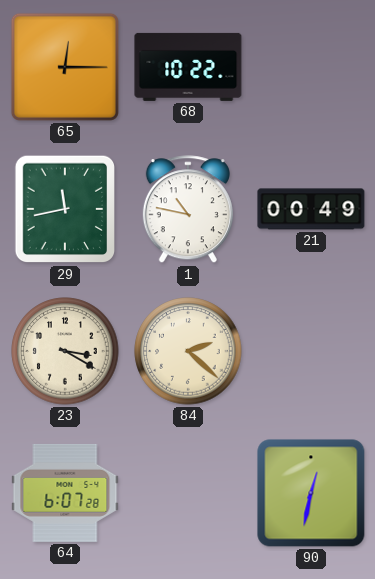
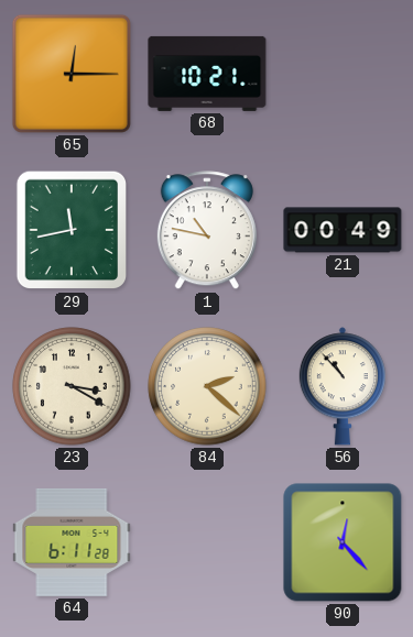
68: 10:22 -> 10:21 (207, 74)
56: none -> 10:53 (343, 386)
64: 6:07 -> 6:11 (72, 542)
90: 12:32 -> 12:23 (343, 542)
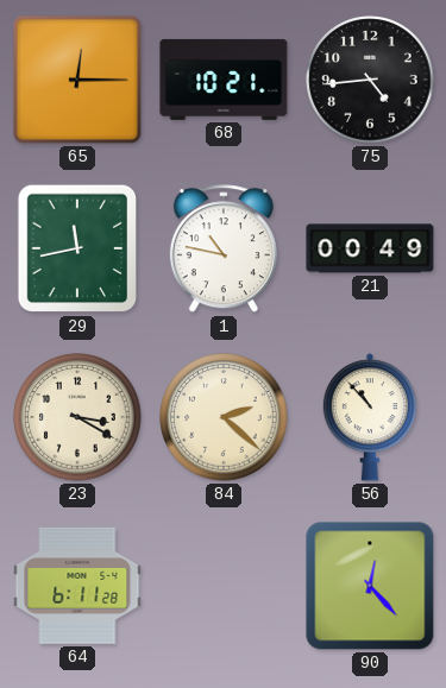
75: none -> 4:44 (370, 80)
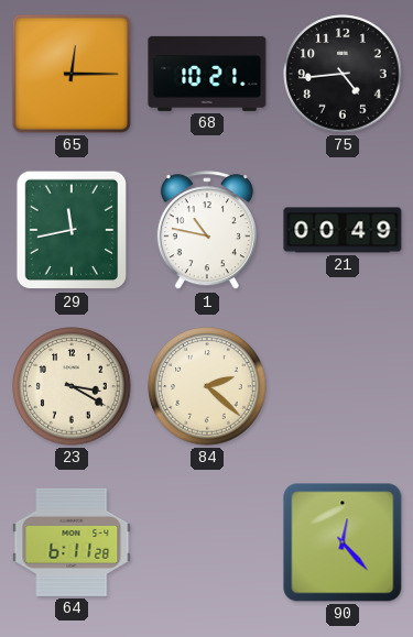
56: 10:53 -> none (370, 417)
